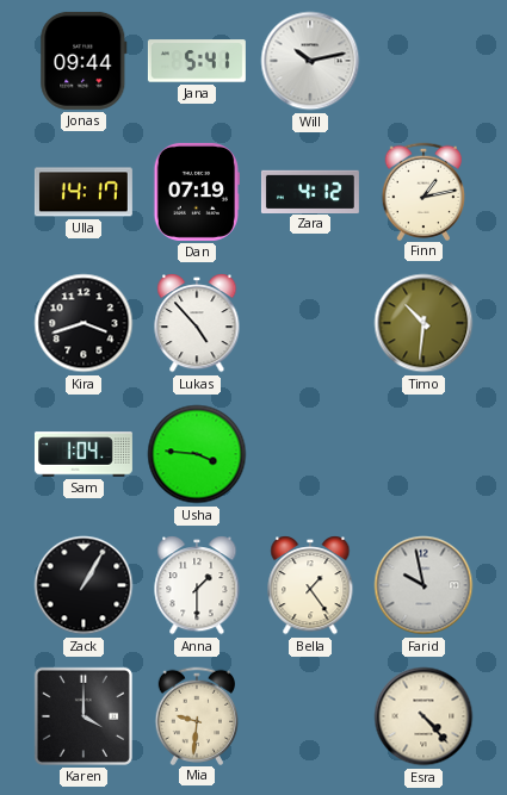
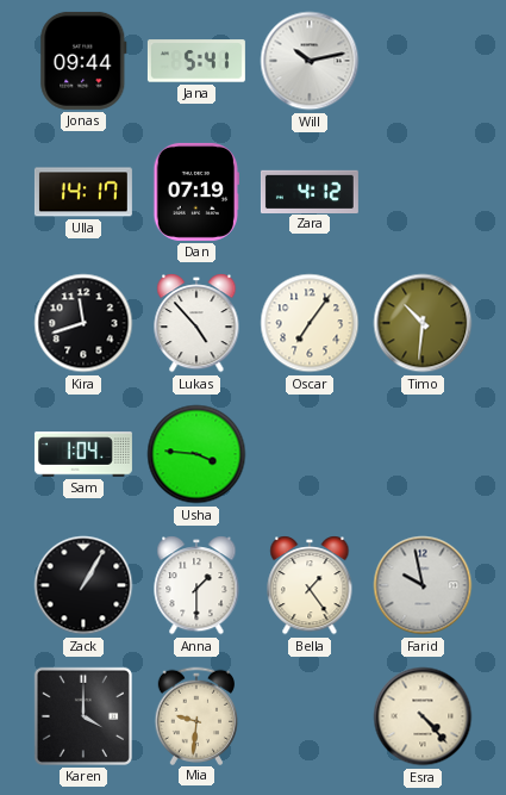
Finn: 1:13 -> none (423, 191)
Kira: 3:42 -> 11:42 (83, 323)
Oscar: none -> 7:06 (310, 323)
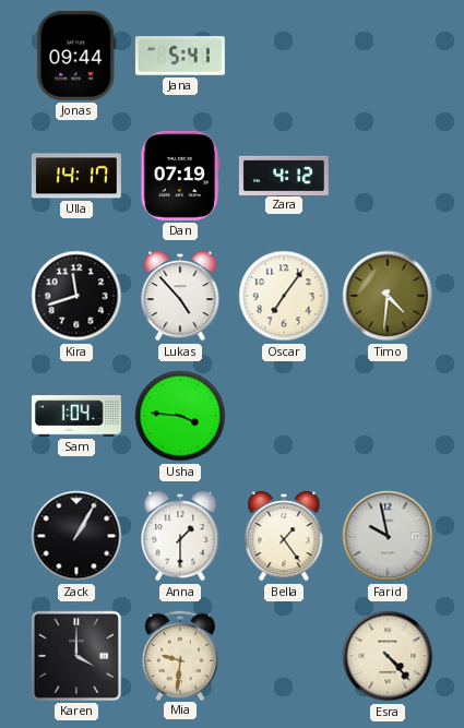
Will: 10:13 -> none (310, 61)
Timo: 10:31 -> 4:31 (388, 296)
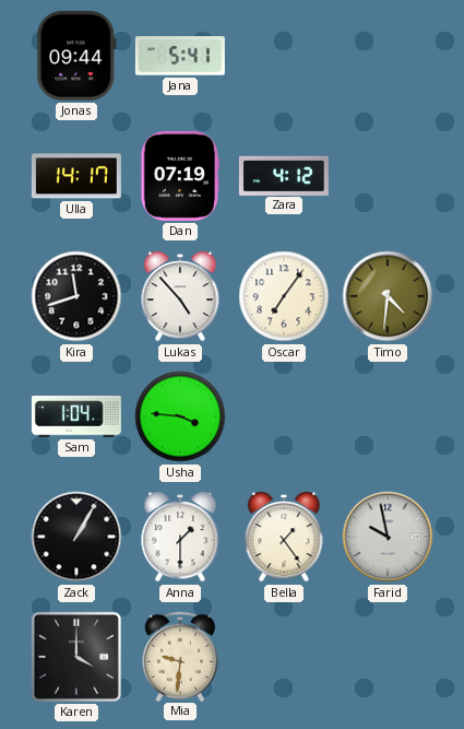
Esra: 4:23 -> none (388, 656)
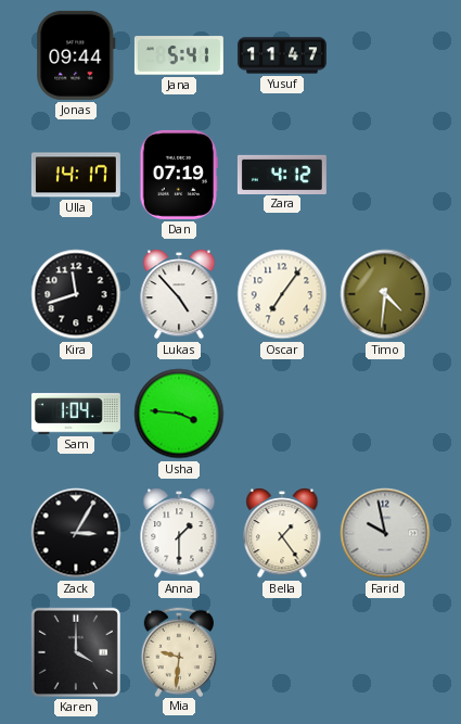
Yusuf: none -> 11:47 (282, 55)
Zack: 1:05 -> 3:05 (76, 533)
